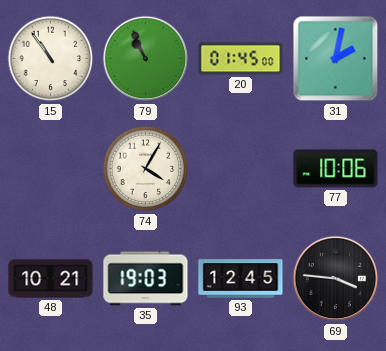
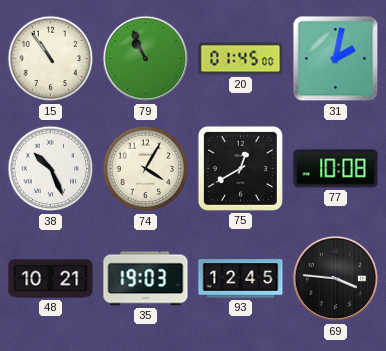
38: none -> 10:26 (51, 169)
75: none -> 12:40 (240, 168)
77: 10:06 -> 10:08 (336, 169)
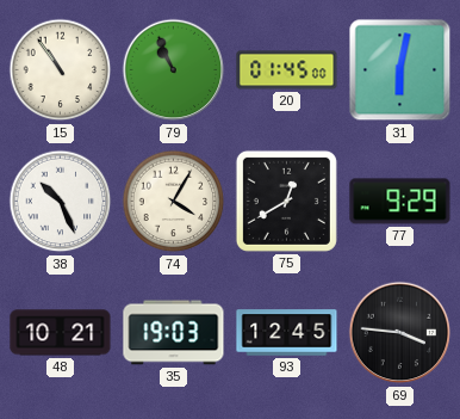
31: 2:02 -> 6:02 (400, 70)
77: 10:08 -> 9:29 (400, 202)
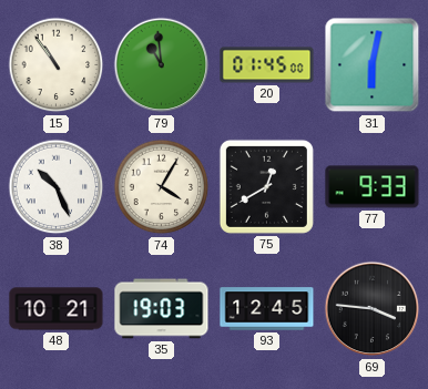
79: 10:56 -> 10:59 (162, 65)
77: 9:29 -> 9:33 (373, 187)
